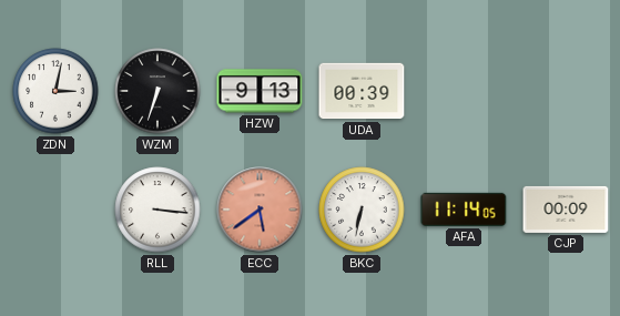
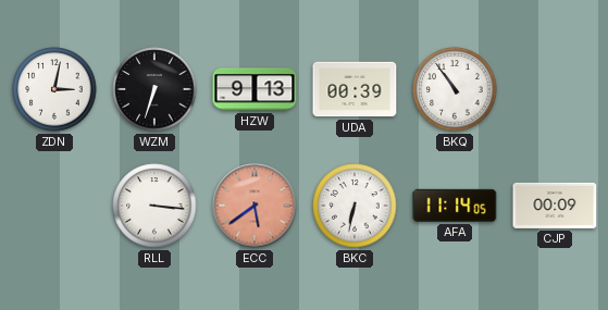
BKQ: none -> 10:54 (455, 89)
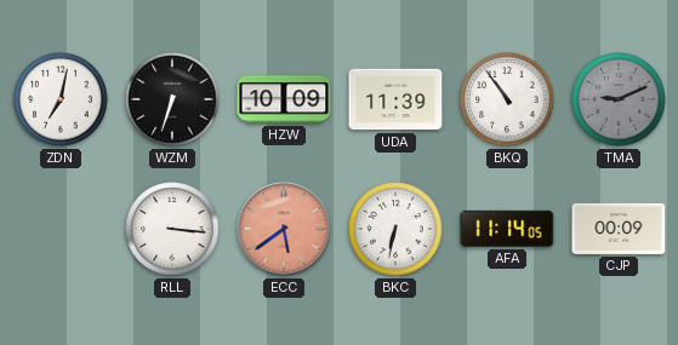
ZDN: 3:02 -> 7:02 (61, 99)
HZW: 9:13 -> 10:09 (284, 99)
UDA: 00:39 -> 11:39 (395, 99)
TMA: none -> 9:11 (619, 99)
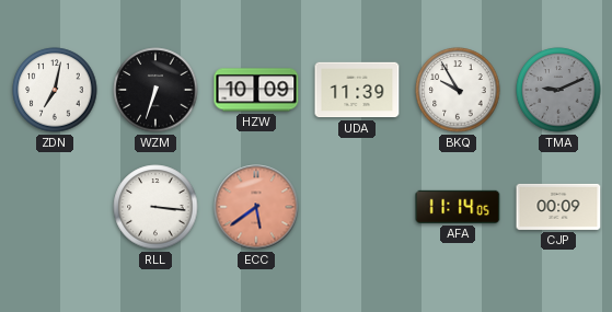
BKQ: 10:54 -> 9:55 (458, 90)
BKC: 6:32 -> none (395, 229)
